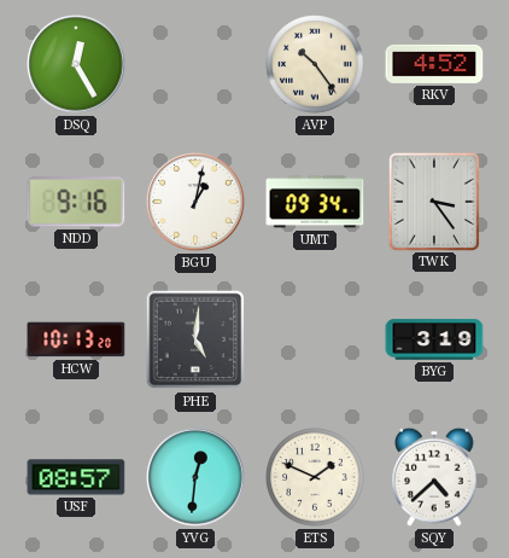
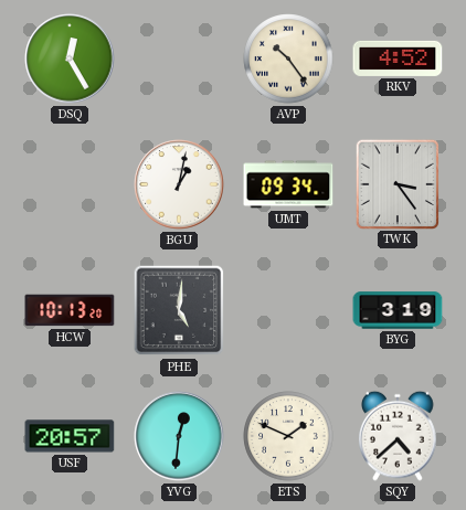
NDD: 9:16 -> none (76, 202)
USF: 08:57 -> 20:57 (70, 436)
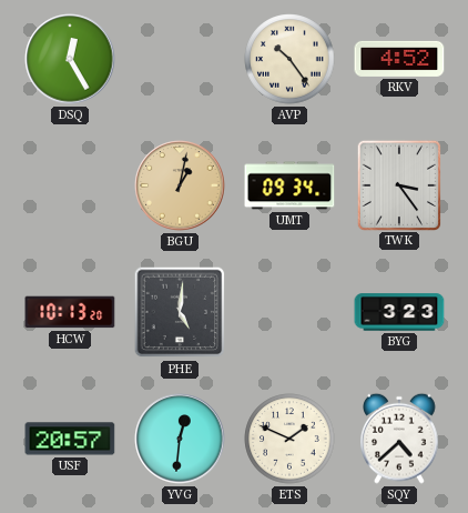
BGU dial: white -> champagne (180, 185)
BYG: 3:19 -> 3:23 (399, 312)
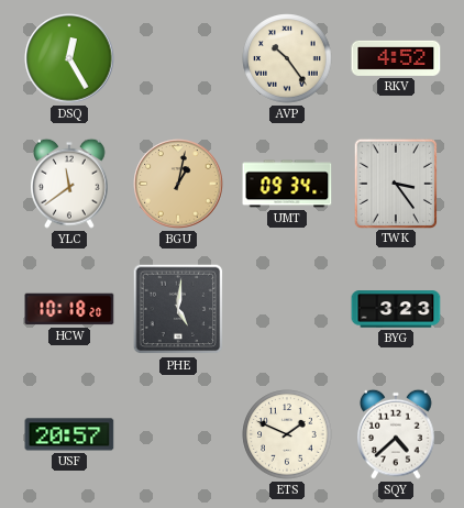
YLC: none -> 11:39 (70, 184)
HCW: 10:13 -> 10:18 (69, 309)
YVG: 12:31 -> none (180, 439)
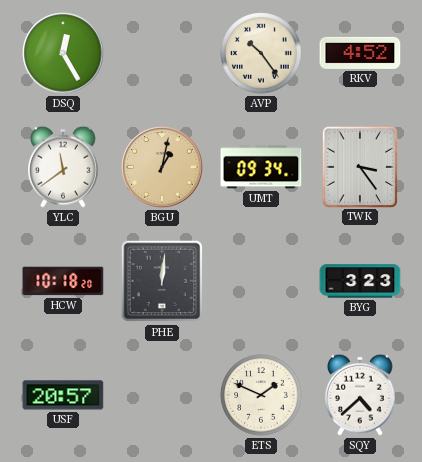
PHE: 5:01 -> 12:01 (162, 281)
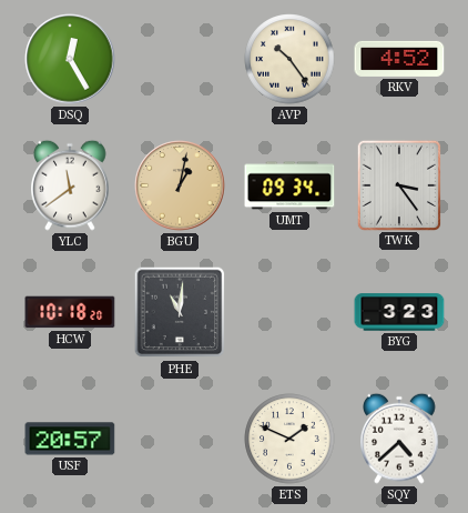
PHE: 12:01 -> 11:01 (180, 312)
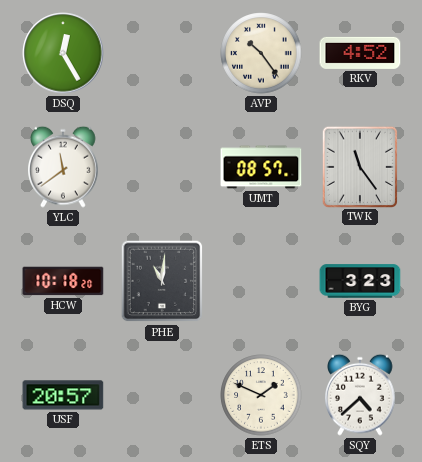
BGU: 1:02 -> none (180, 185)
UMT: 09:34 -> 08:57 (261, 167)
TWK: 3:24 -> 11:24 (359, 166)
